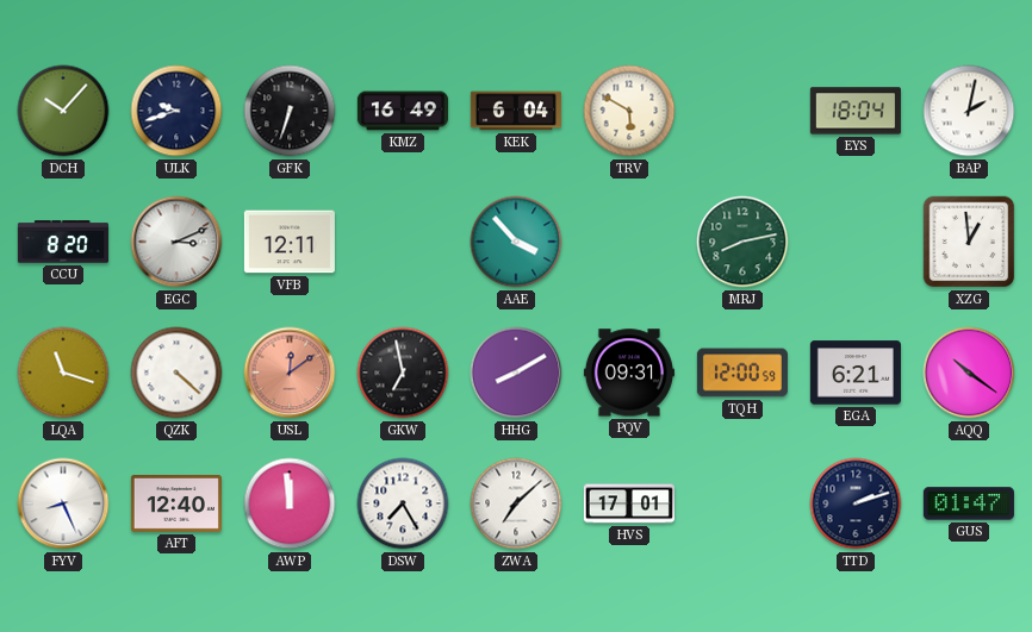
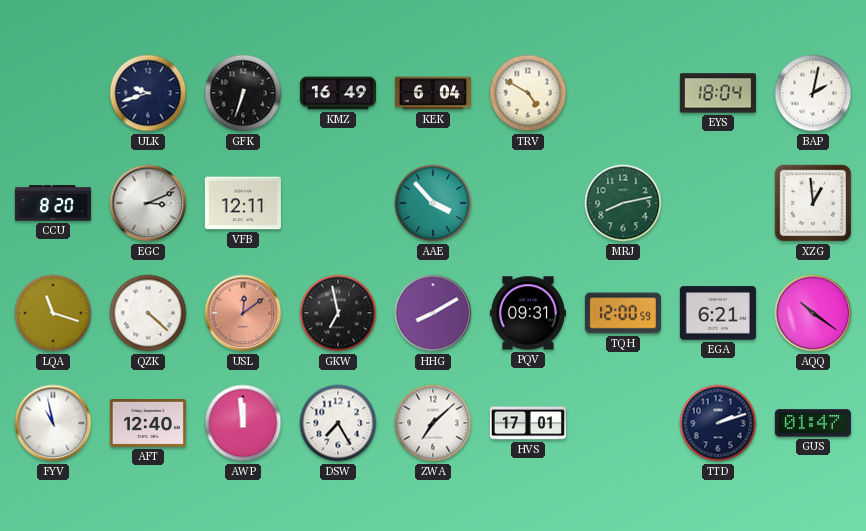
DCH: 10:07 -> none (63, 111)
TRV: 5:50 -> 4:50 (528, 93)
FYV: 8:26 -> 10:58 (53, 423)
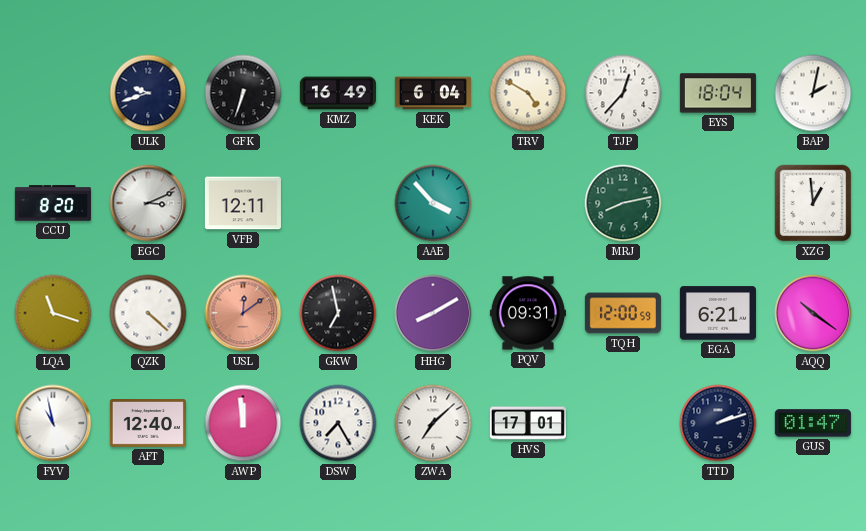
TJP: none -> 12:37 (623, 93)
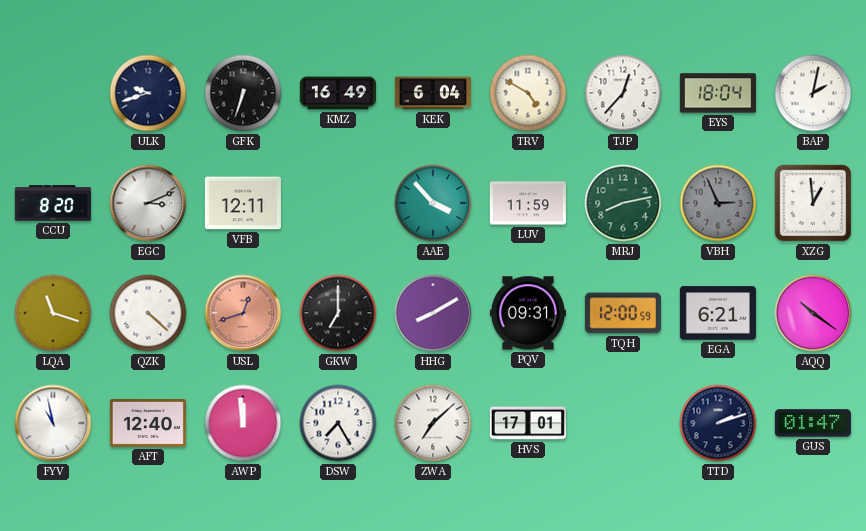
LUV: none -> 11:59 (528, 203)
VBH: none -> 2:56 (718, 203)
USL: 12:09 -> 12:42 (243, 313)
GKW: 6:58 -> 7:00 (338, 313)
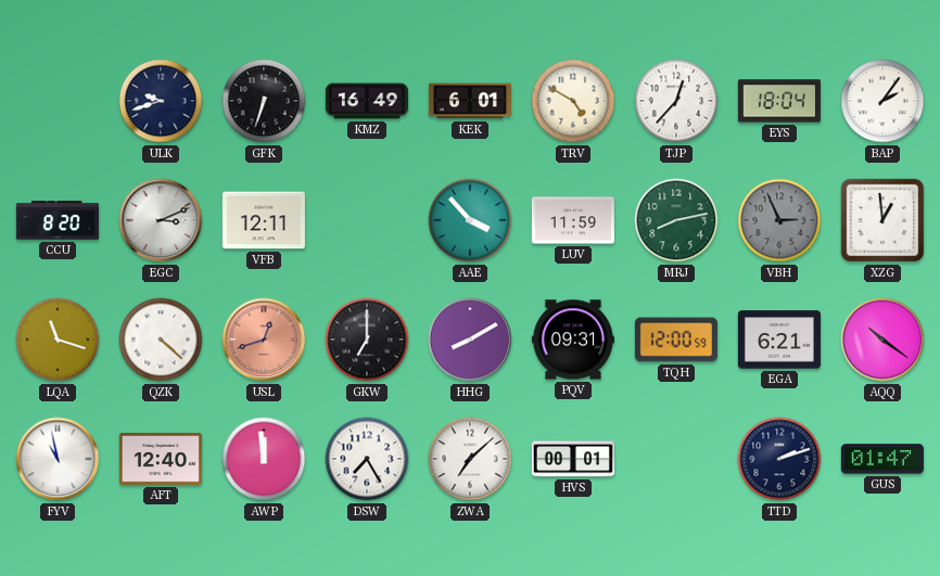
KEK: 6:04 -> 6:01 (470, 101)
BAP: 2:02 -> 2:06 (882, 101)
HVS: 17:01 -> 00:01 (573, 459)
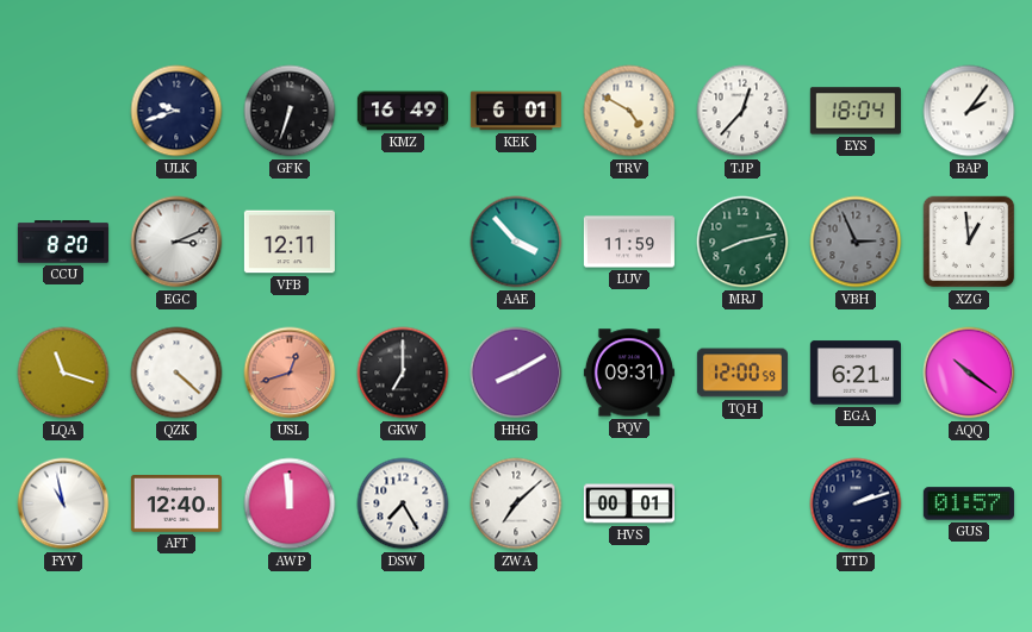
GUS: 01:47 -> 01:57 (969, 503)
